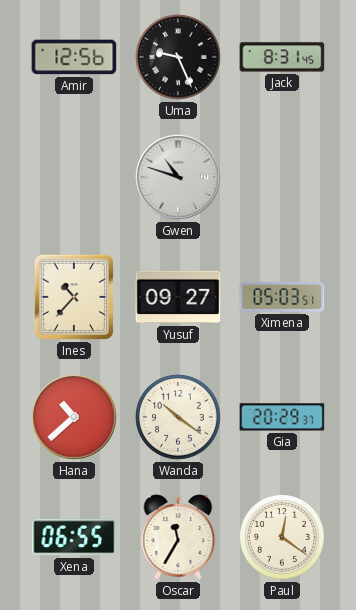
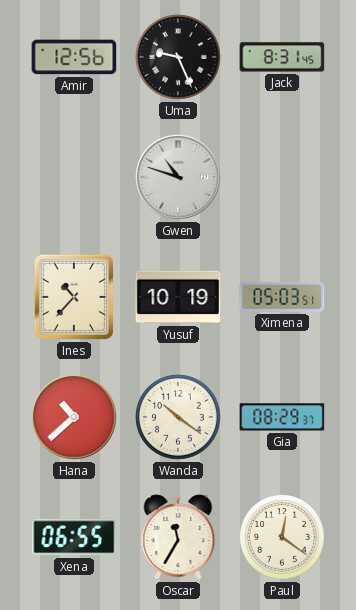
Yusuf: 09:27 -> 10:19 (178, 297)
Gia: 20:29 -> 08:29 (282, 417)
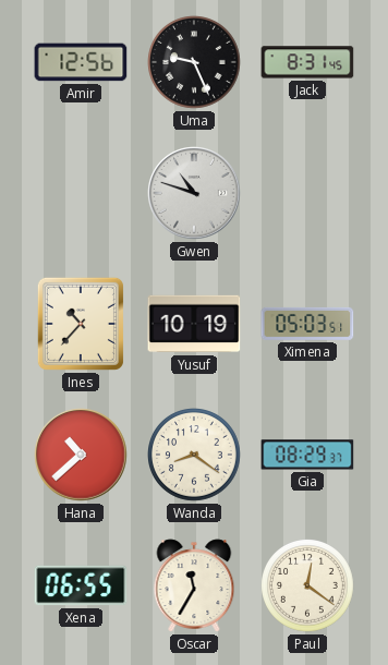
Wanda: 10:21 -> 8:21 (195, 456)
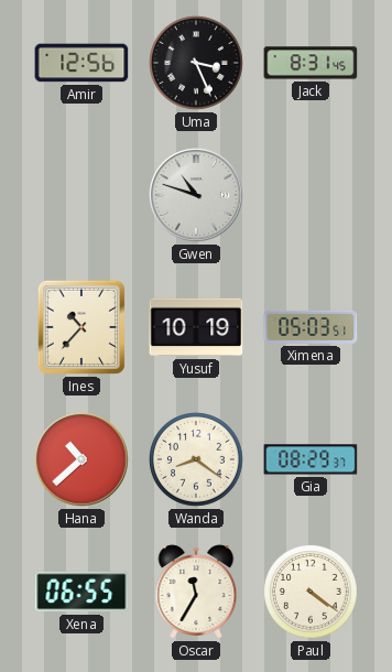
Uma: 9:26 -> 3:26 (197, 64)
Paul: 12:21 -> 4:21 (312, 593)
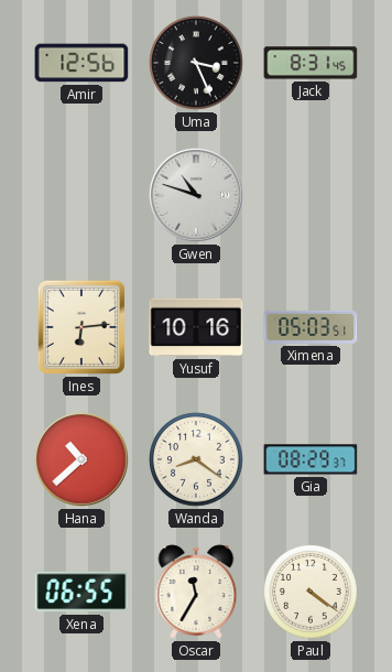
Ines: 10:37 -> 6:14 (81, 327)
Yusuf: 10:19 -> 10:16 (196, 327)
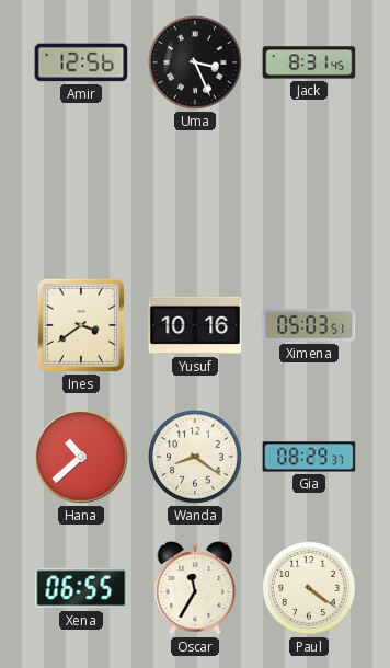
Gwen: 10:48 -> none (196, 195)
Ines: 6:14 -> 3:39 (81, 325)
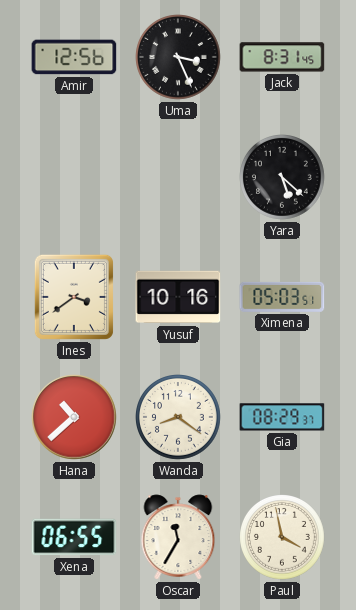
Yara: none -> 5:22 (283, 178)
Paul: 4:21 -> 3:58 (283, 538)
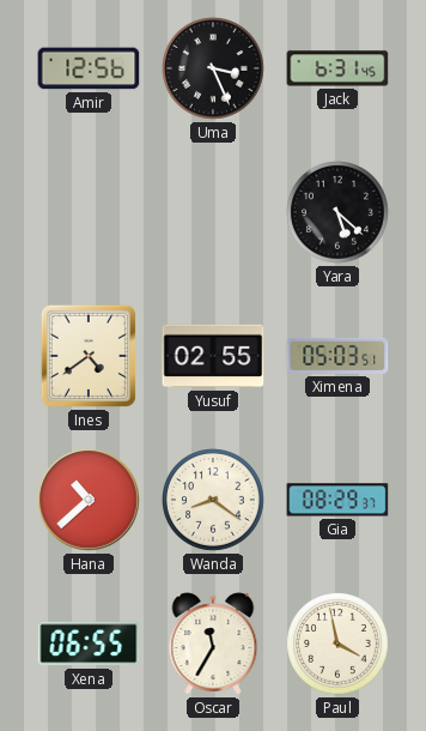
Jack: 8:31 -> 6:31 (337, 68)
Ines: 3:39 -> 4:39 (89, 356)
Yusuf: 10:16 -> 02:55 (213, 356)
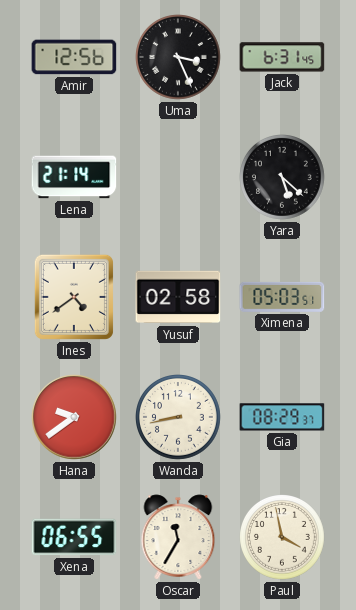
Lena: none -> 21:14 (74, 177)
Yusuf: 02:55 -> 02:58 (178, 297)
Hana: 10:38 -> 9:39 (74, 417)
Wanda: 8:21 -> 8:43 (179, 418)
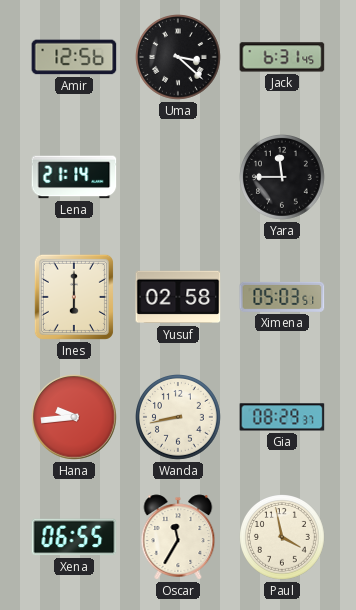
Uma: 3:26 -> 3:22 (179, 58)
Yara: 5:22 -> 11:45 (283, 178)
Ines: 4:39 -> 6:00 (74, 297)
Hana: 9:39 -> 9:44 (74, 417)
